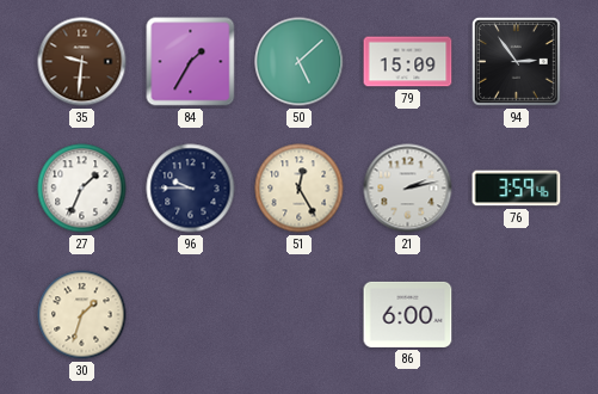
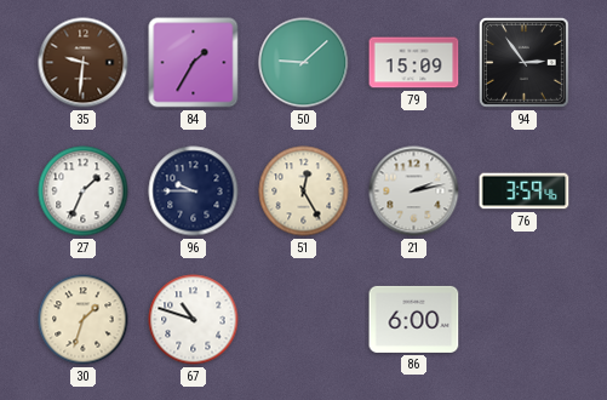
50: 5:08 -> 9:08 (304, 63)
67: none -> 10:48 (194, 320)
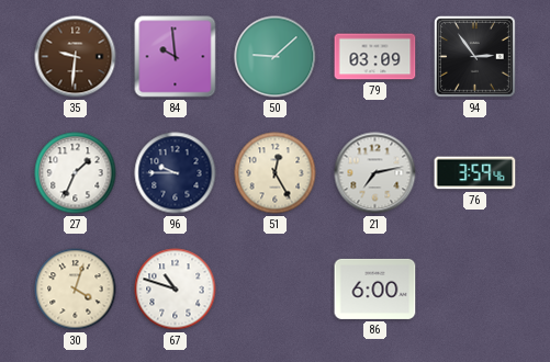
84: 1:35 -> 9:59 (176, 57)
79: 15:09 -> 03:09 (375, 57)
21: 2:13 -> 7:13 (375, 173)
30: 1:33 -> 4:03 (76, 290)
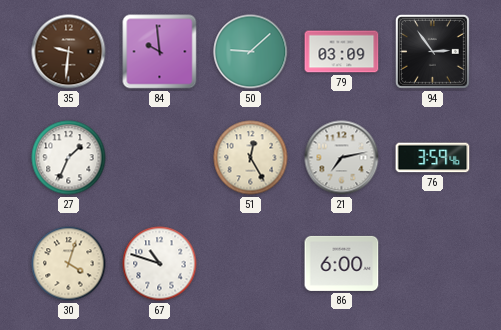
96: 9:45 -> none (176, 173)
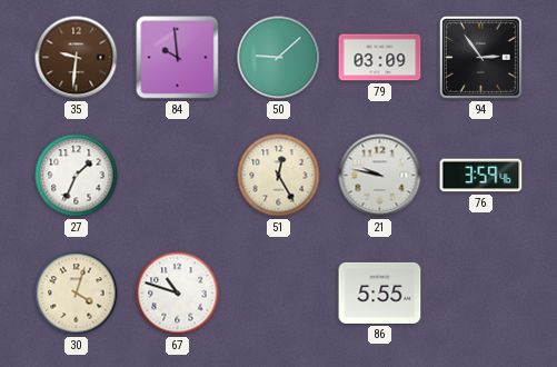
21: 7:13 -> 9:47 (380, 176)
86: 6:00 -> 5:55 (380, 292)
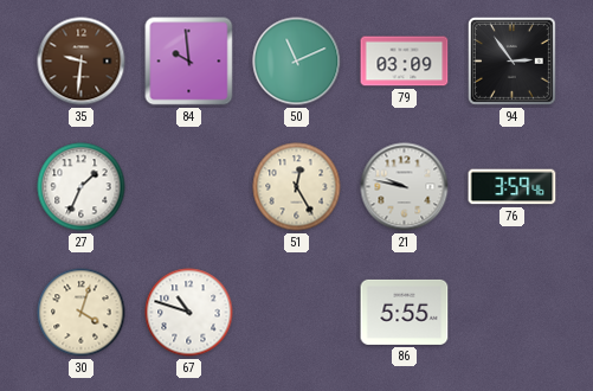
50: 9:08 -> 11:11 (297, 62)
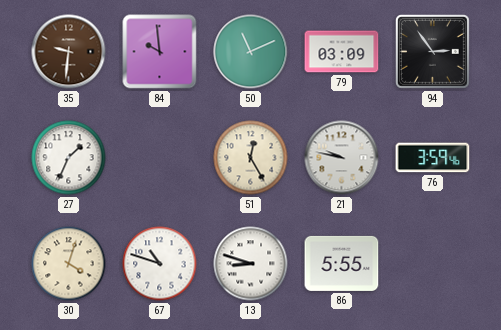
13: none -> 8:48 (251, 264)
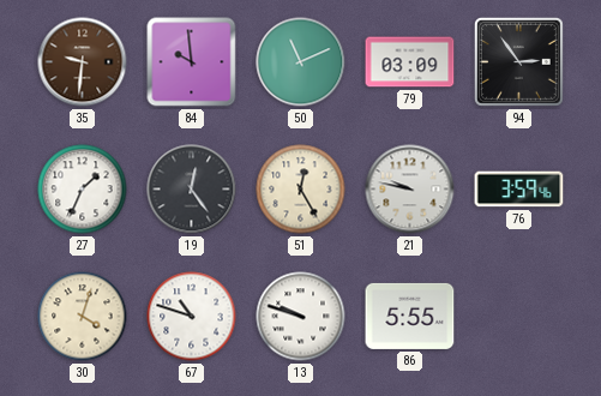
19: none -> 12:24 (192, 190)
13: 8:48 -> 9:48 (301, 317)
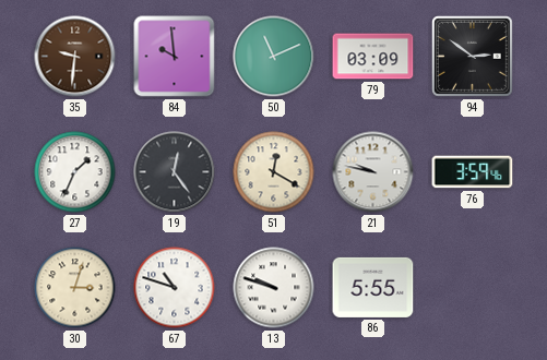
94: 2:54 -> 2:51 (472, 56)
51: 12:25 -> 12:20 (274, 172)
30: 4:03 -> 3:03 (75, 288)
